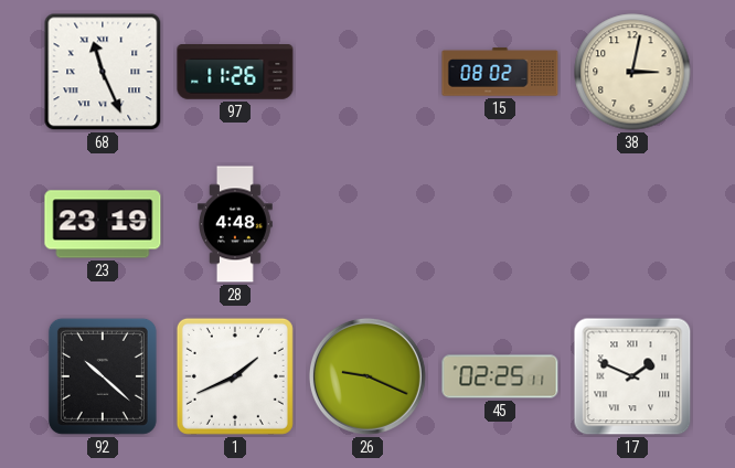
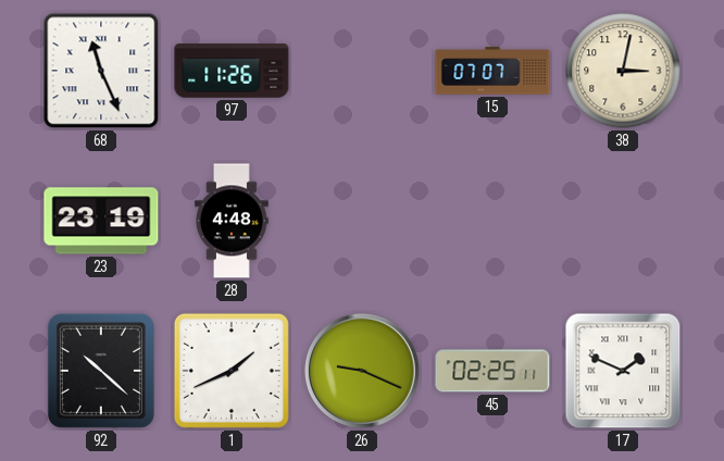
15: 08:02 -> 07:07 (492, 71)
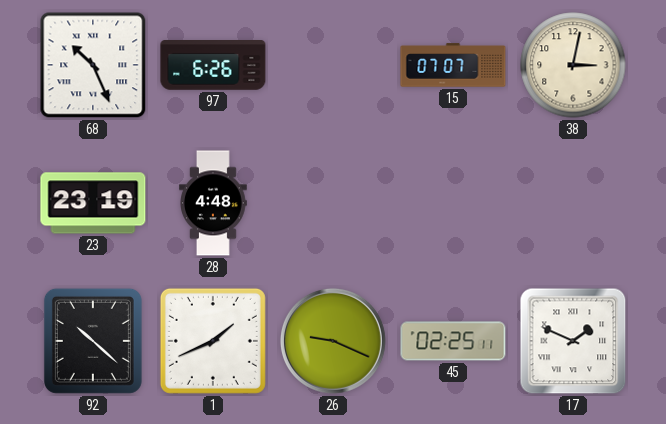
68: 11:26 -> 10:26 (93, 65)
97: 11:26 -> 6:26 (213, 66)
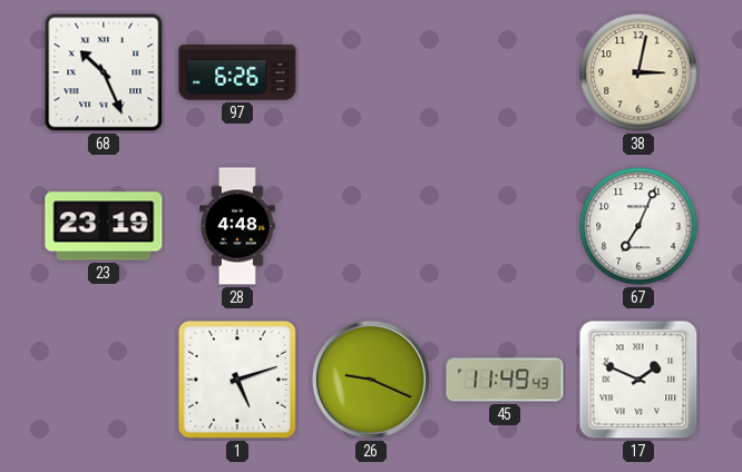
15: 07:07 -> none (453, 65)
67: none -> 7:04 (638, 226)
92: 10:22 -> none (93, 341)
1: 1:41 -> 5:12 (237, 380)
45: 02:25 -> 11:49 (505, 380)
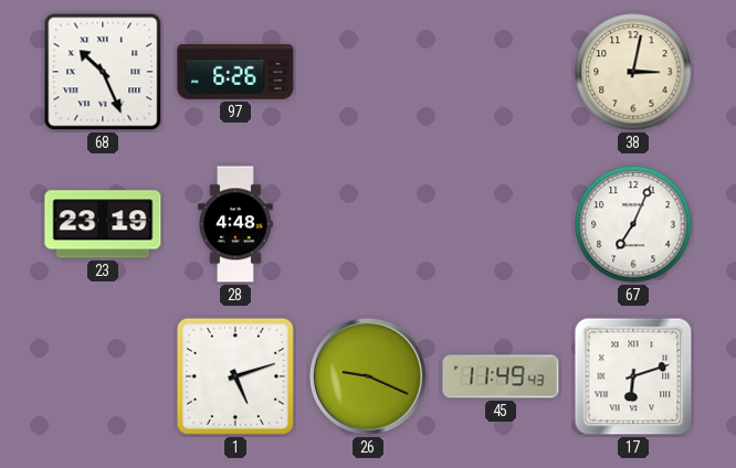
17: 1:49 -> 6:12 (633, 376)
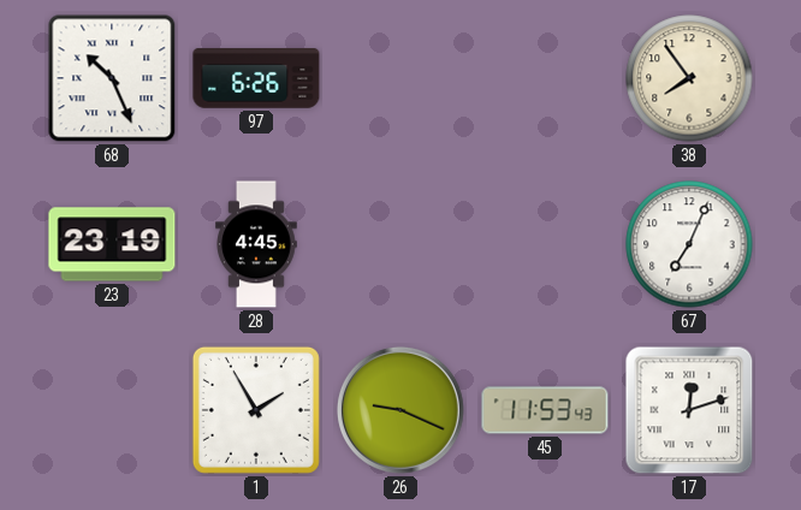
38: 3:02 -> 7:54 (689, 78)
28: 4:48 -> 4:45 (257, 244)
1: 5:12 -> 1:55 (256, 410)
45: 11:49 -> 11:53 (545, 410)
17: 6:12 -> 12:12 (689, 410)
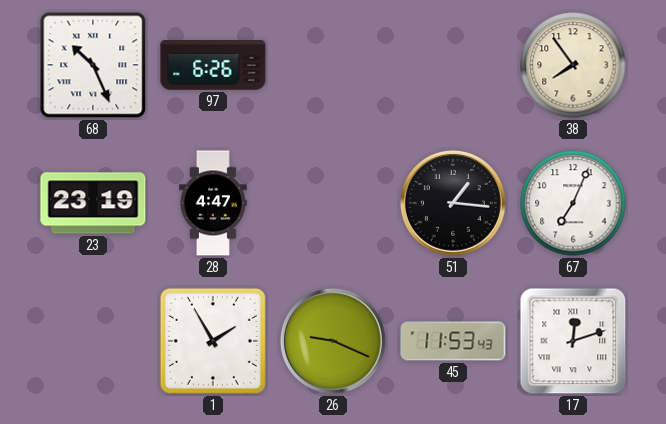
28: 4:45 -> 4:47 (214, 203)
51: none -> 1:16 (453, 203)
